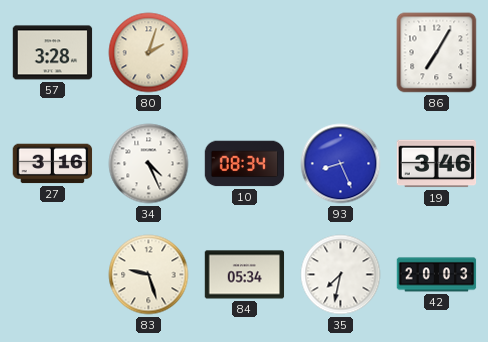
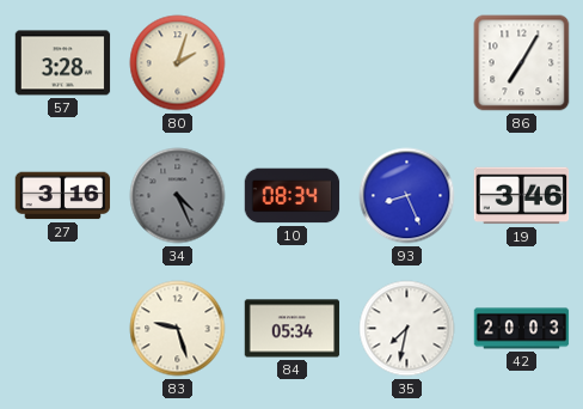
34 dial: white -> grey (178, 196)
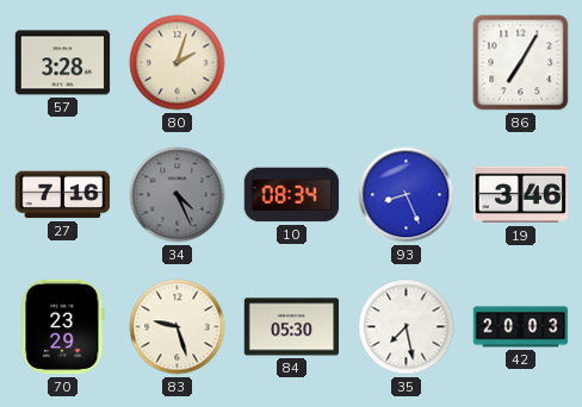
27: 3:16 -> 7:16 (63, 195)
70: none -> 23:29 (63, 327)
84: 05:34 -> 05:30 (292, 327)
35: 7:32 -> 7:28 (407, 327)
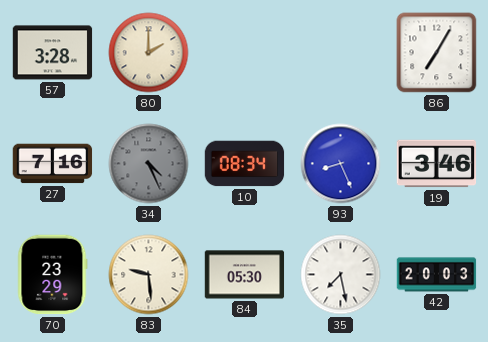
80: 2:03 -> 2:00 (149, 53)
83: 9:27 -> 9:29 (149, 275)
